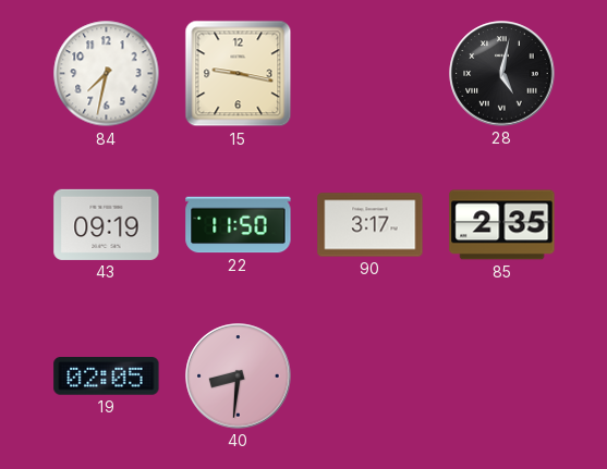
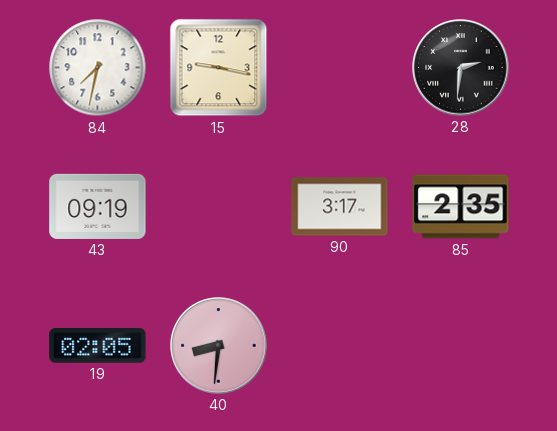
28: 5:02 -> 2:31 (461, 68)
22: 11:50 -> none (239, 225)
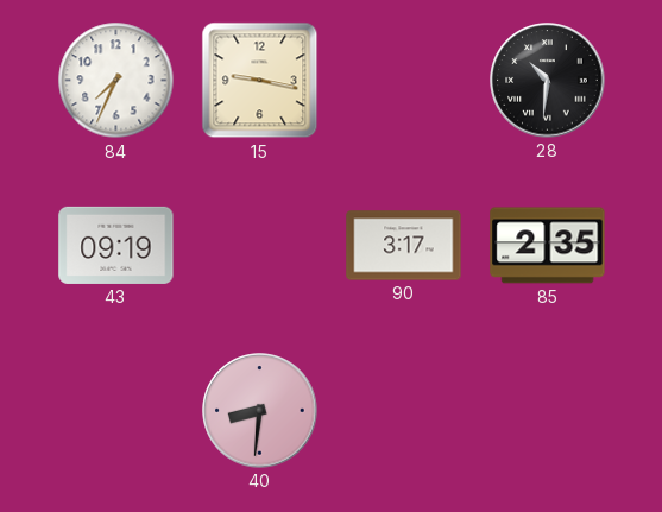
84: 7:32 -> 7:34 (116, 81)
28: 2:31 -> 10:31 (548, 81)
19: 02:05 -> none (98, 346)
